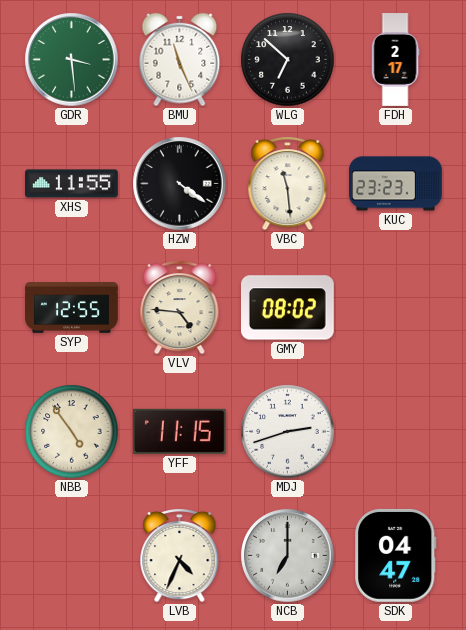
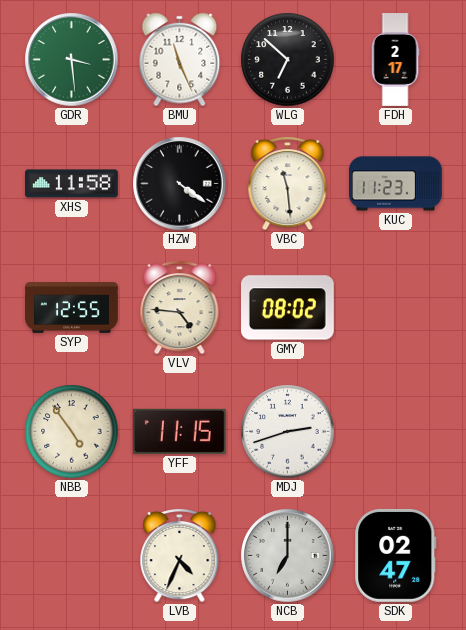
XHS: 11:55 -> 11:58 (72, 184)
KUC: 23:23 -> 11:23 (396, 184)
SDK: 04:47 -> 02:47 (396, 555)
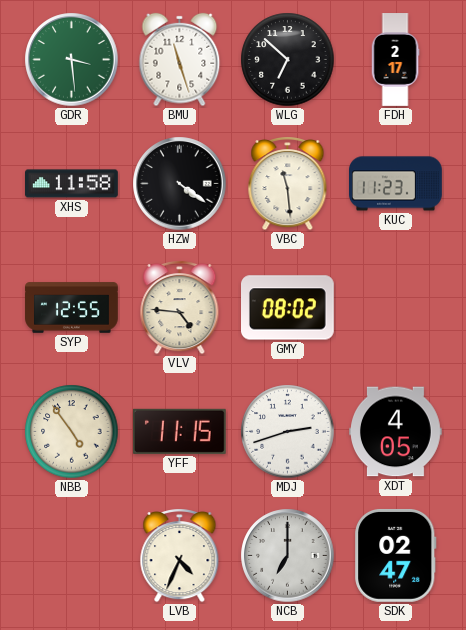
BMU: 11:26 -> 11:27 (180, 60)
XDT: none -> 4:05 (396, 432)
